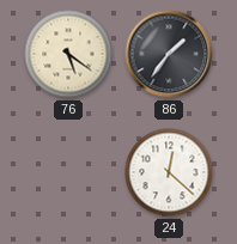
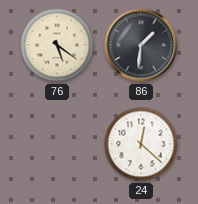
86: 1:36 -> 1:31 (141, 45)
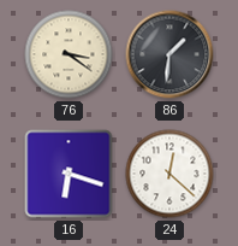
76: 5:21 -> 3:21 (69, 54)
16: none -> 6:18 (69, 174)
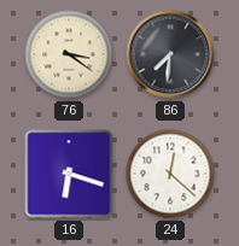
86: 1:31 -> 7:31 (170, 54)
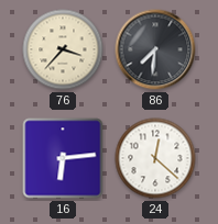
76: 3:21 -> 3:37 (63, 49)
16: 6:18 -> 6:14 (63, 158)
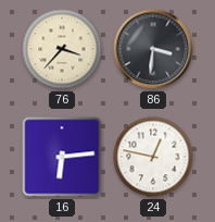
86: 7:31 -> 3:31 (153, 49)
24: 12:22 -> 12:47 (153, 157)
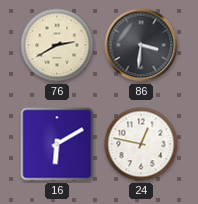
76: 3:37 -> 2:40 (57, 45)
16: 6:14 -> 6:10 (57, 144)
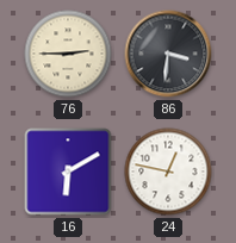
76: 2:40 -> 2:45 (68, 54)
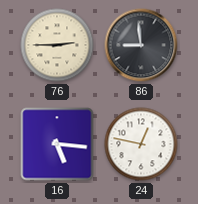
86: 3:31 -> 8:59 (141, 45)
16: 6:10 -> 5:16 (57, 144)
